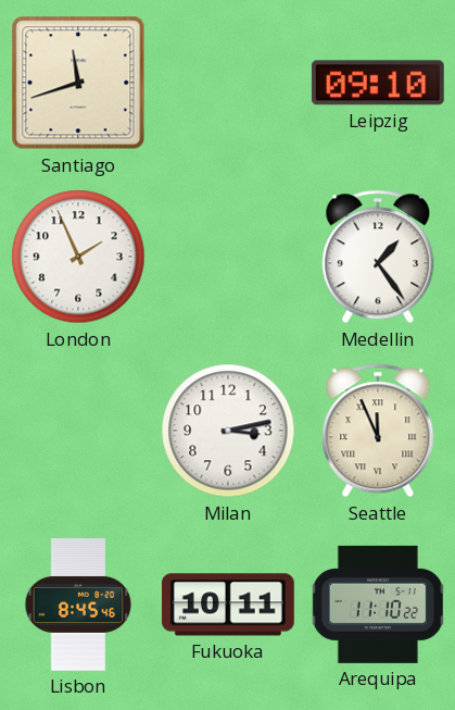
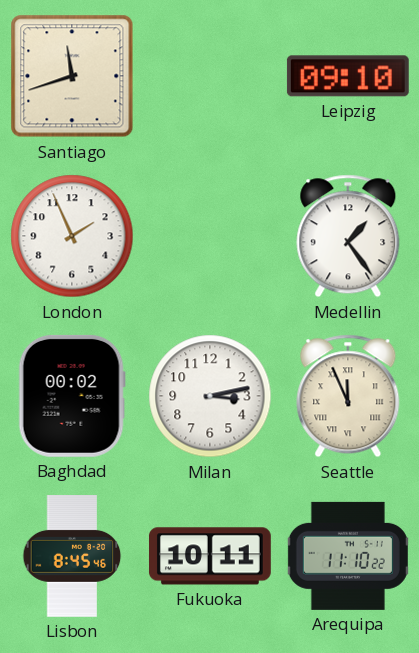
Baghdad: none -> 00:02 (72, 396)
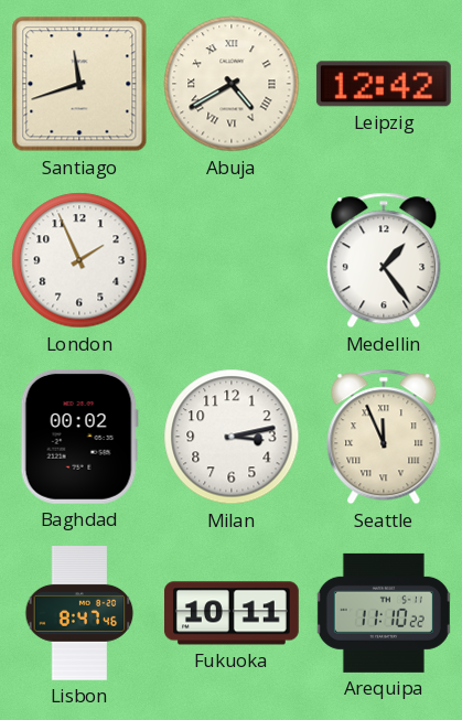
Abuja: none -> 4:40 (232, 84)
Leipzig: 09:10 -> 12:42 (384, 84)
Lisbon: 8:45 -> 8:47 (79, 614)
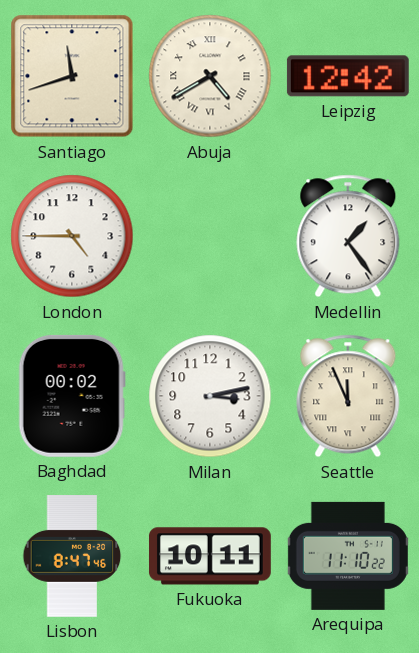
London: 1:56 -> 4:45 (72, 236)
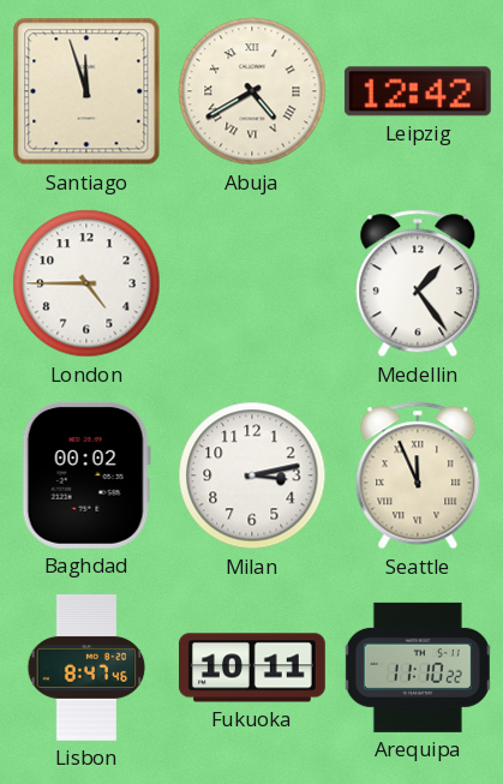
Santiago: 11:42 -> 11:57 (86, 91)
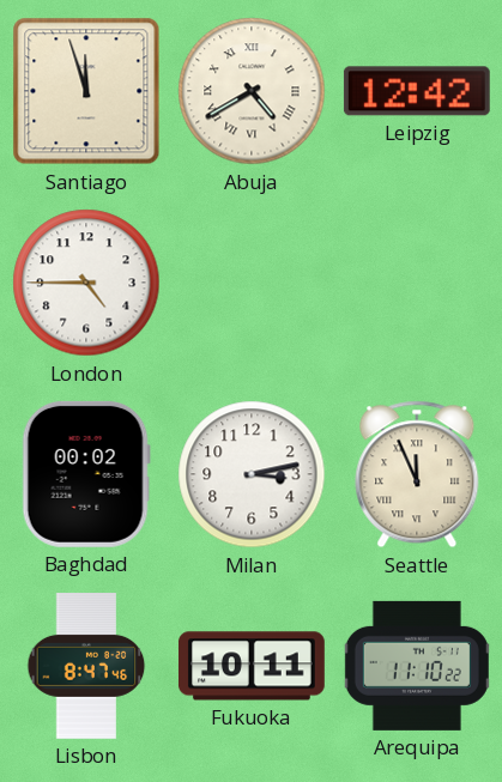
Medellin: 1:24 -> none (418, 283)
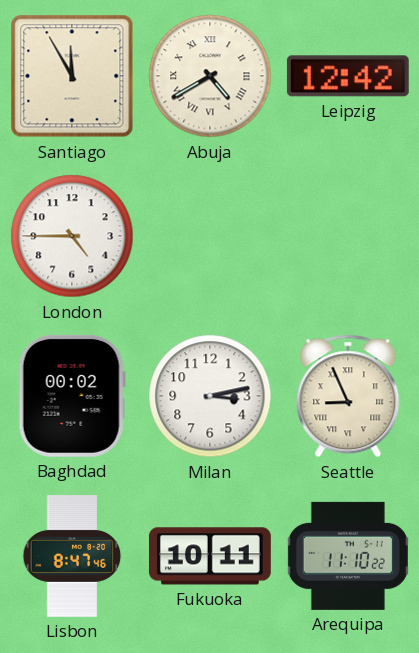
Santiago: 11:57 -> 11:55 (72, 76)
Seattle: 11:56 -> 8:56 (348, 396)
